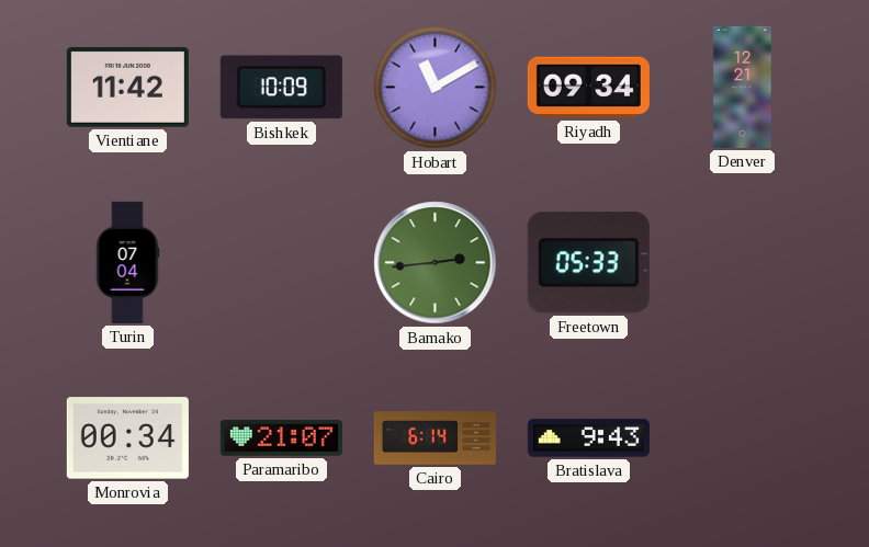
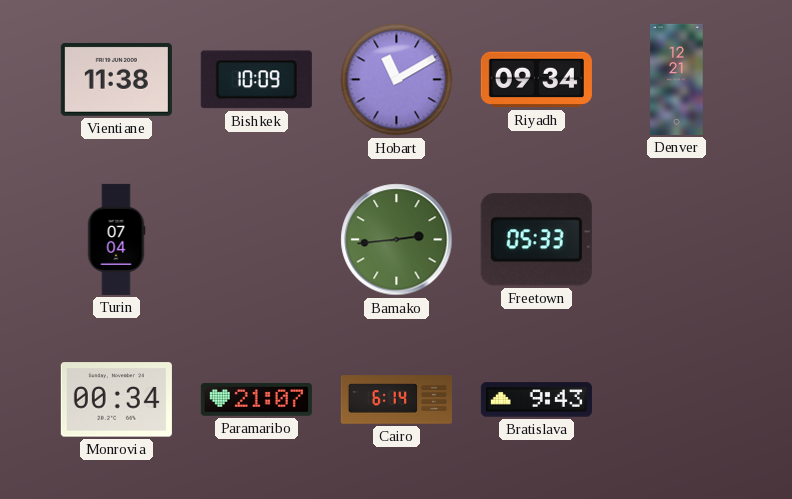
Vientiane: 11:42 -> 11:38 (116, 79)
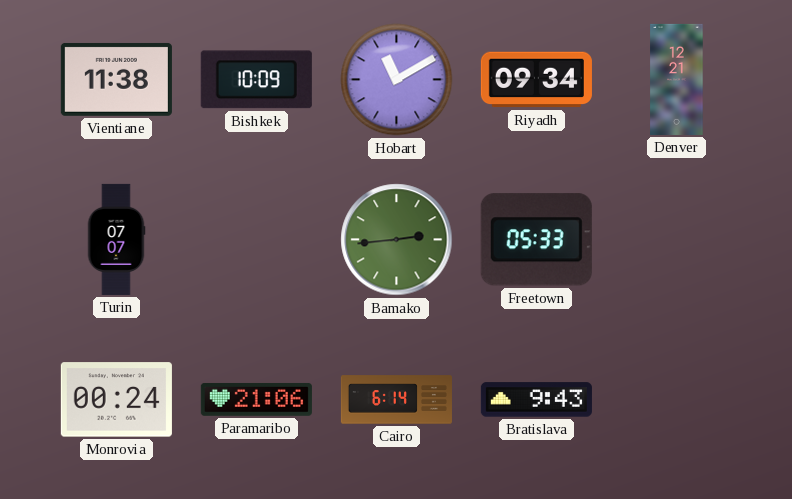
Turin: 07:04 -> 07:07 (116, 239)
Monrovia: 00:34 -> 00:24 (116, 400)
Paramaribo: 21:07 -> 21:06 (256, 399)
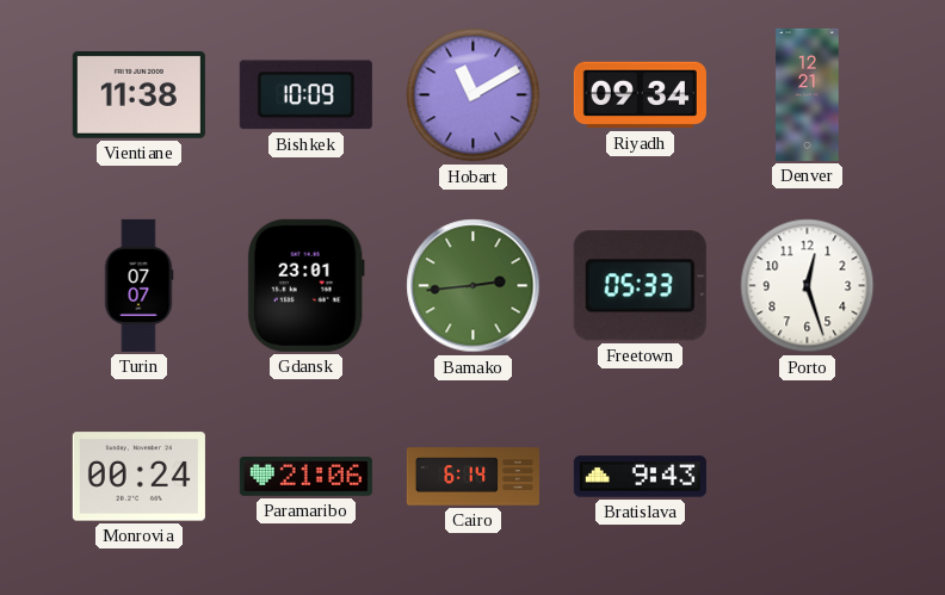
Gdansk: none -> 23:01 (305, 285)
Porto: none -> 12:27 (808, 286)
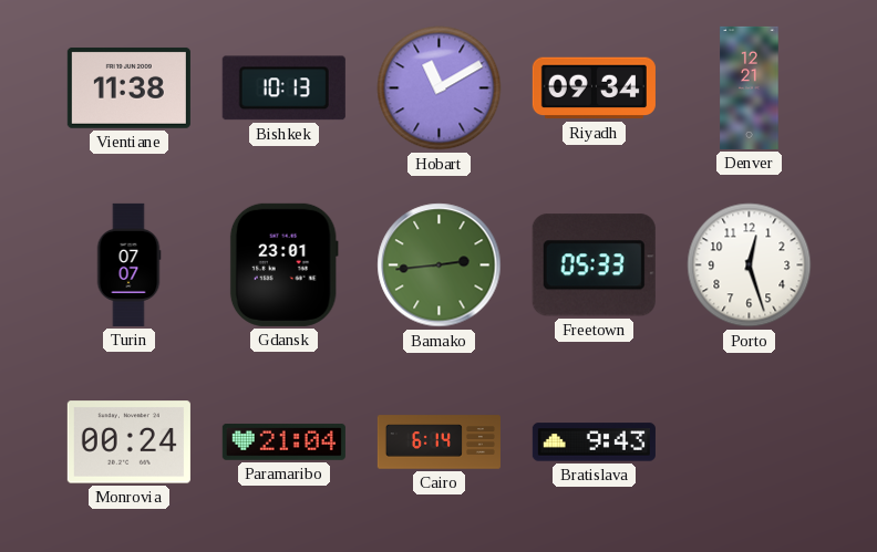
Bishkek: 10:09 -> 10:13 (283, 88)
Paramaribo: 21:06 -> 21:04 (283, 441)
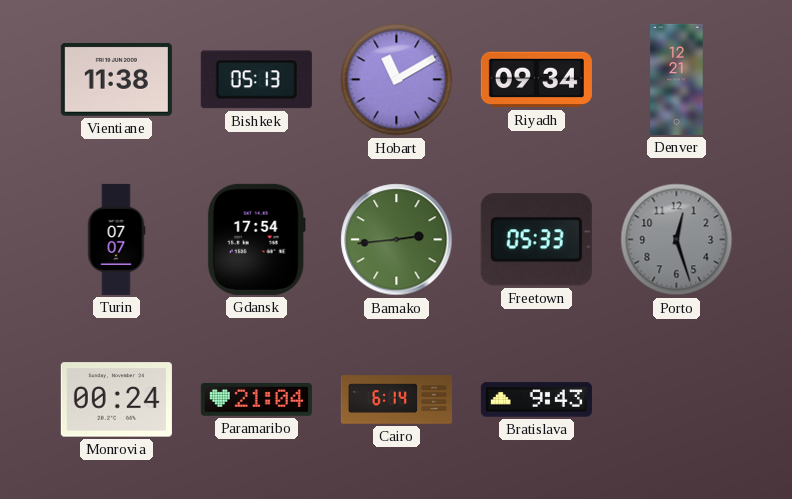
Bishkek: 10:13 -> 05:13 (256, 80)
Gdansk: 23:01 -> 17:54 (256, 239)
Porto dial: white -> grey (677, 240)
